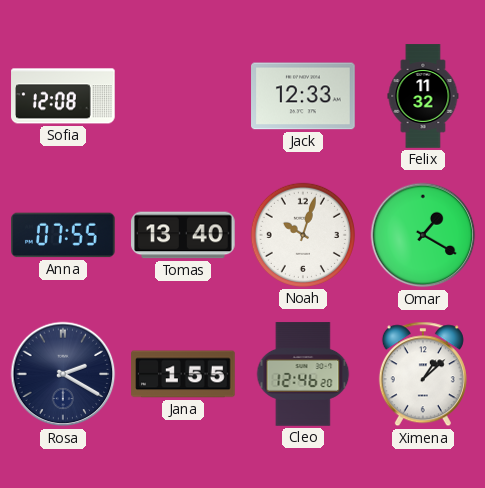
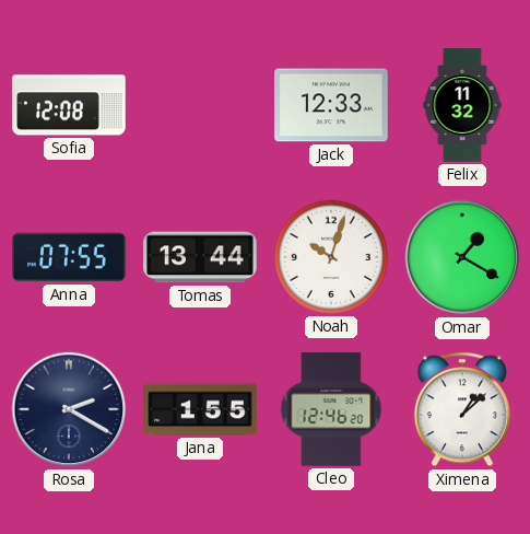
Tomas: 13:40 -> 13:44 (200, 257)
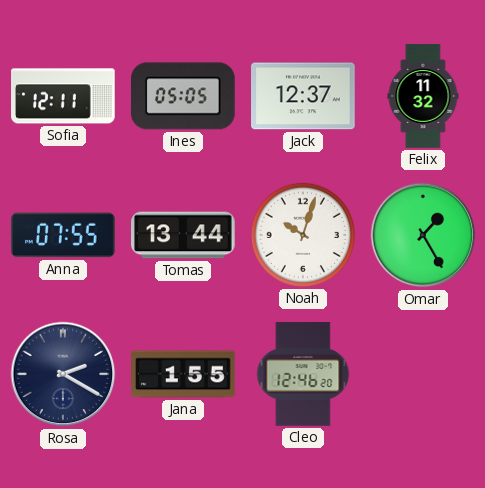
Sofia: 12:08 -> 12:11 (63, 96)
Ines: none -> 05:05 (184, 96)
Jack: 12:33 -> 12:37 (303, 96)
Omar: 1:20 -> 1:25 (423, 235)
Ximena: 1:08 -> none (462, 409)
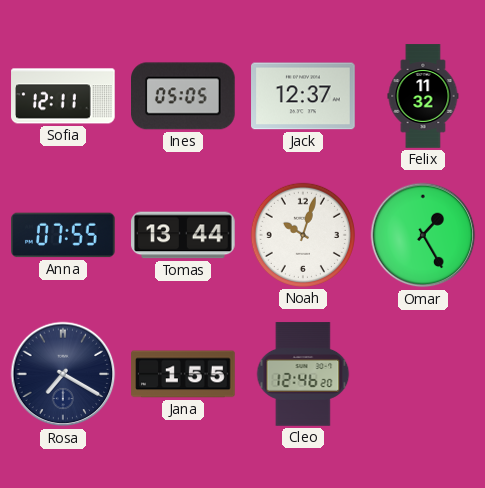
Rosa: 2:20 -> 7:20 (63, 374)
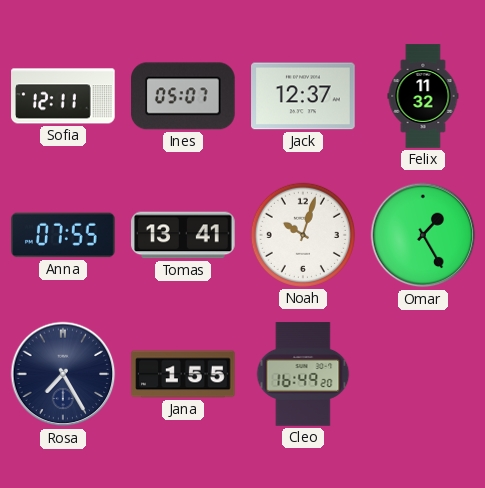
Ines: 05:05 -> 05:07 (184, 96)
Tomas: 13:44 -> 13:41 (183, 235)
Rosa: 7:20 -> 7:25 (63, 374)
Cleo: 12:46 -> 16:49 (303, 374)
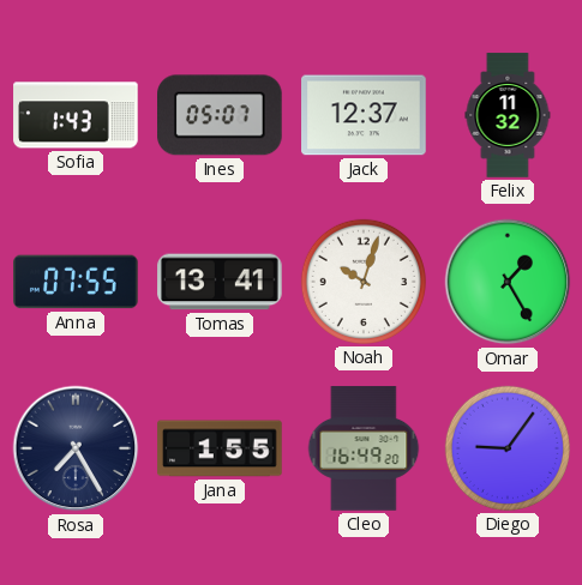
Sofia: 12:11 -> 1:43 (76, 115)
Diego: none -> 9:06 (508, 448)
